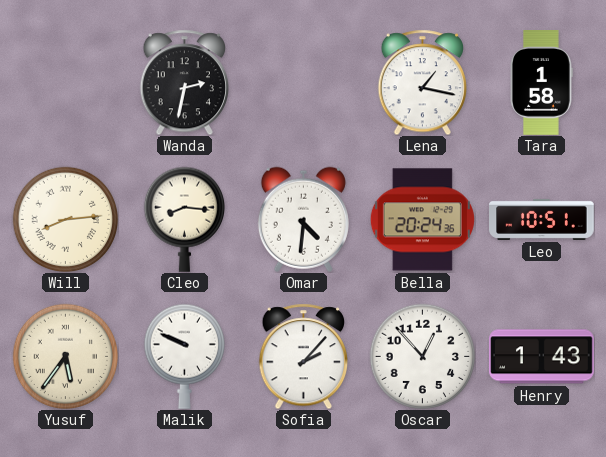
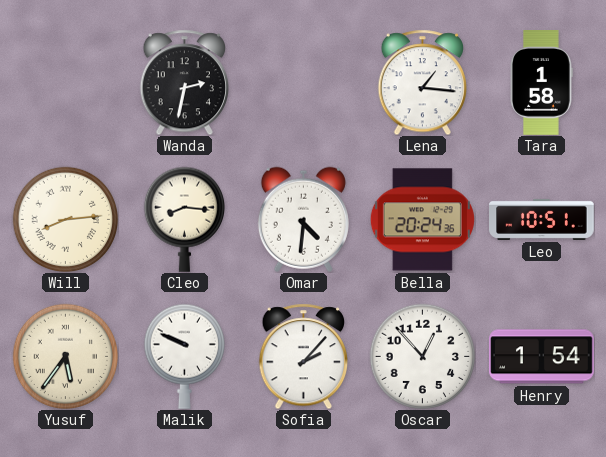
Lena: 1:17 -> 1:16 (422, 82)
Henry: 1:43 -> 1:54 (542, 357)
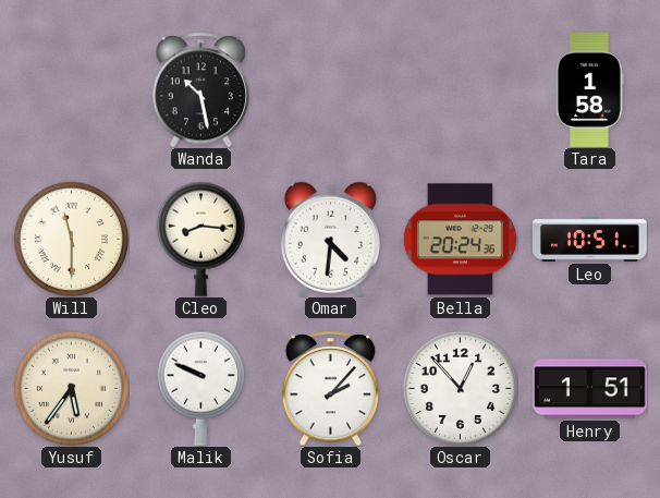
Wanda: 2:32 -> 10:28 (200, 89)
Lena: 1:16 -> none (422, 82)
Will: 8:14 -> 11:30 (71, 239)
Henry: 1:54 -> 1:51 (590, 389)
